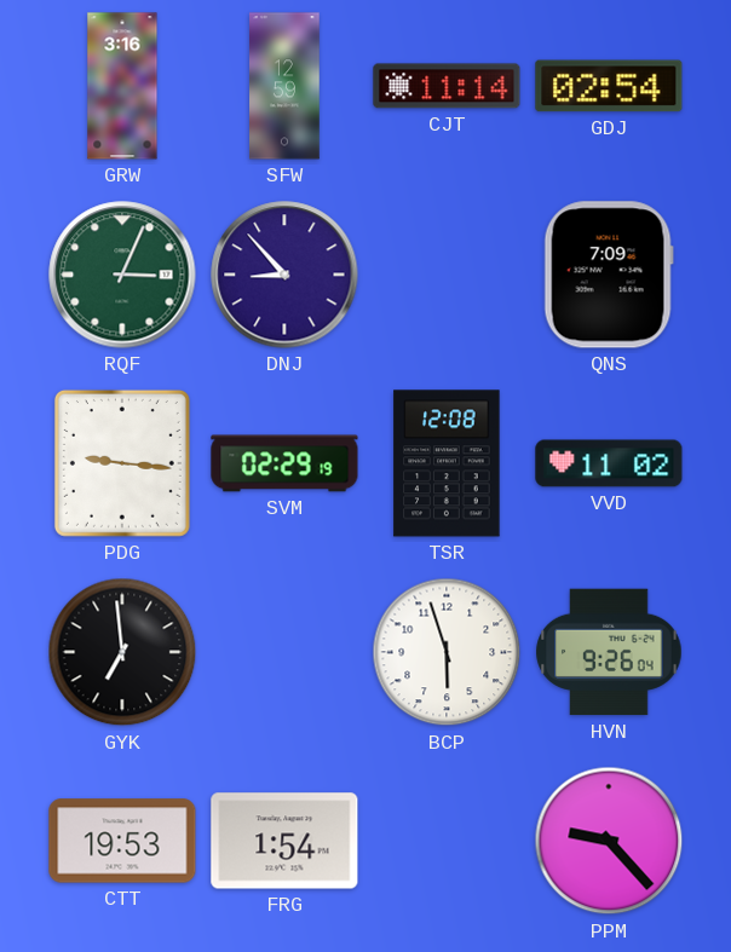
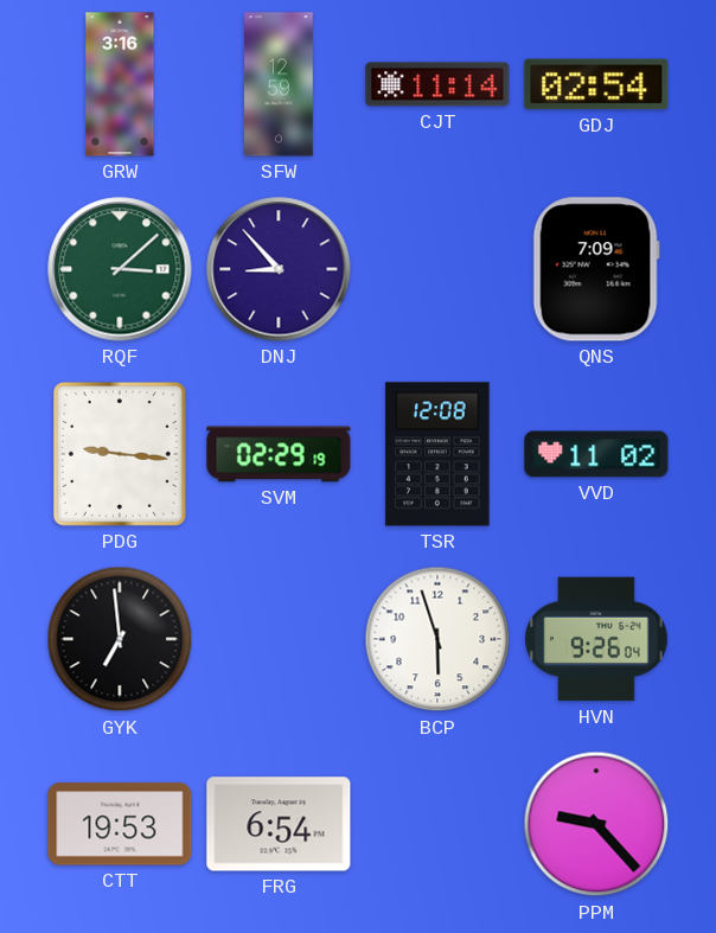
RQF: 3:04 -> 3:08 (120, 269)
FRG: 1:54 -> 6:54 (279, 824)
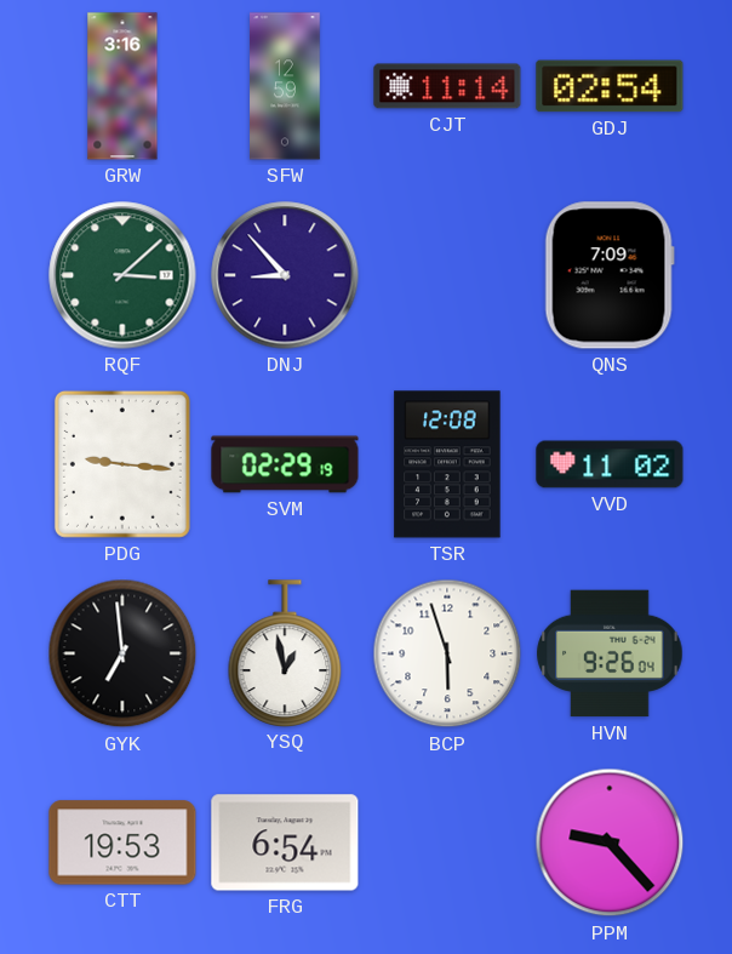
YSQ: none -> 12:58 (285, 653)
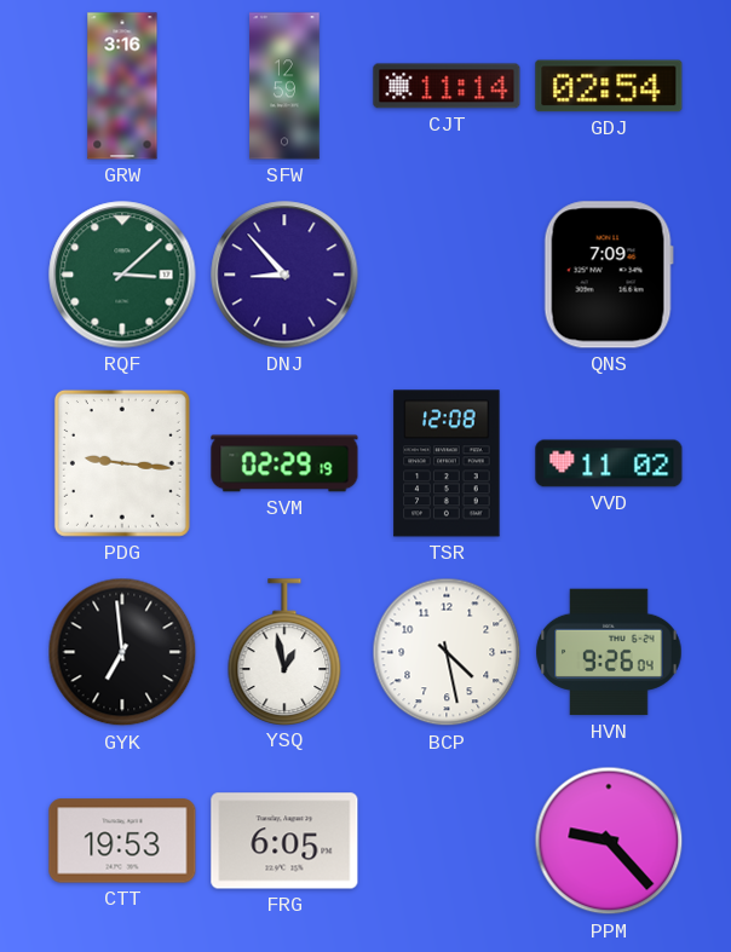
BCP: 5:57 -> 4:28 (447, 652)
FRG: 6:54 -> 6:05 (284, 841)
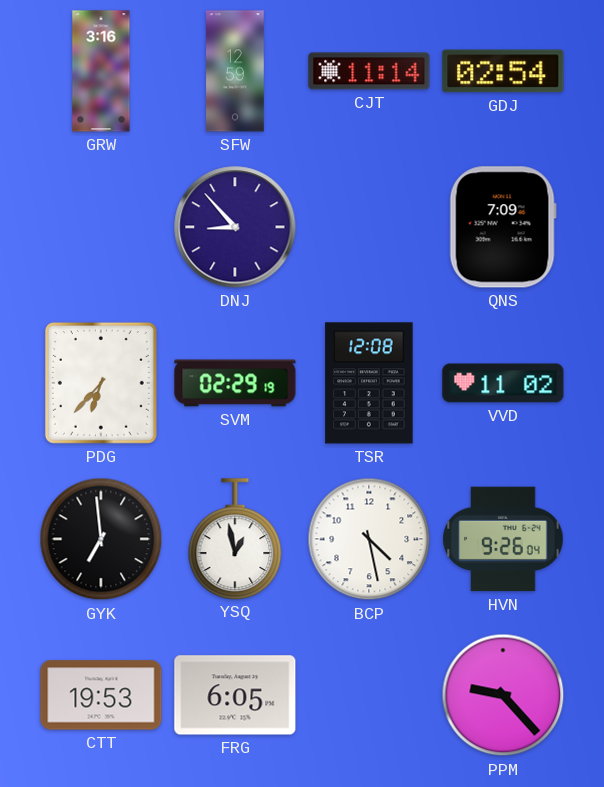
RQF: 3:08 -> none (122, 275)
PDG: 9:16 -> 6:37 (101, 383)
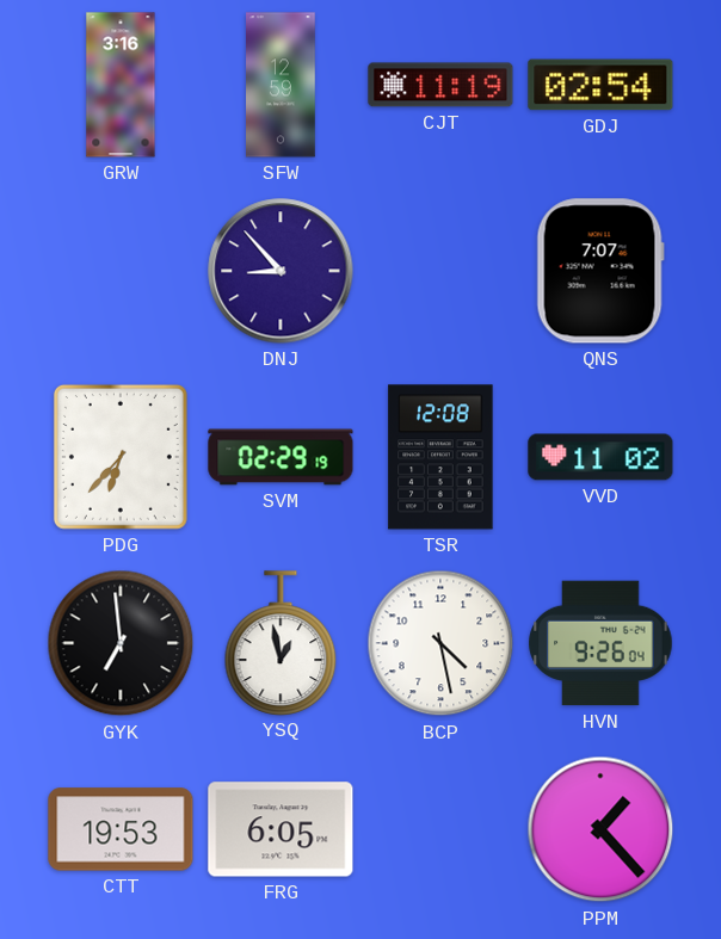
CJT: 11:14 -> 11:19 (440, 85)
QNS: 7:09 -> 7:07 (600, 271)
PPM: 9:23 -> 1:23 (600, 829)
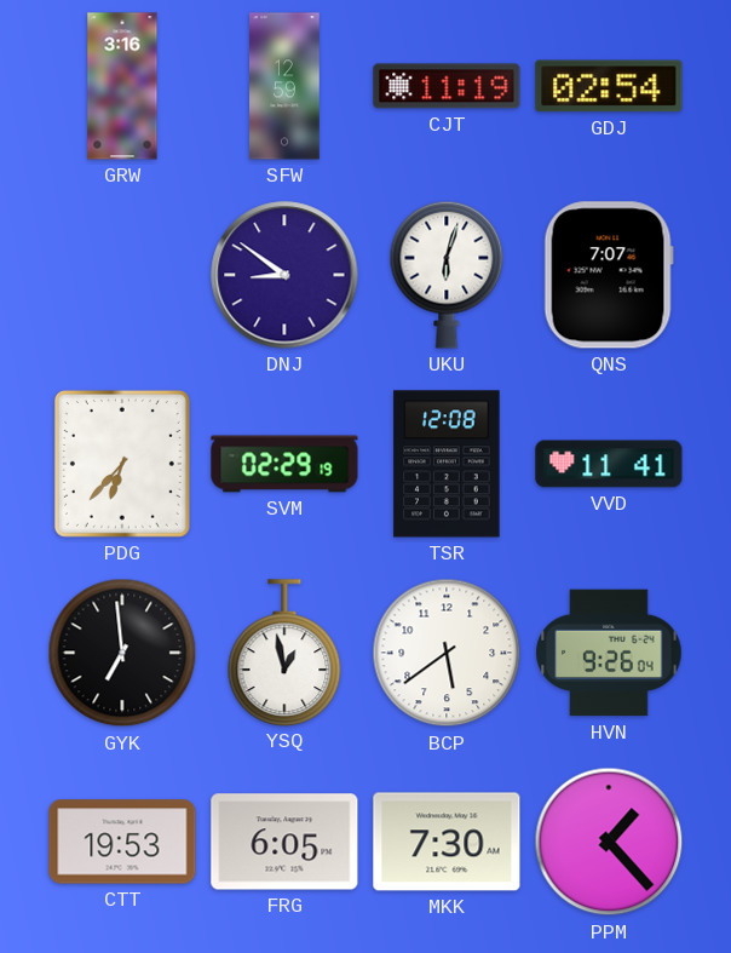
DNJ: 8:53 -> 8:51 (284, 275)
UKU: none -> 6:03 (447, 275)
VVD: 11:02 -> 11:41 (609, 464)
BCP: 4:28 -> 5:39 (447, 653)
MKK: none -> 7:30 (447, 842)
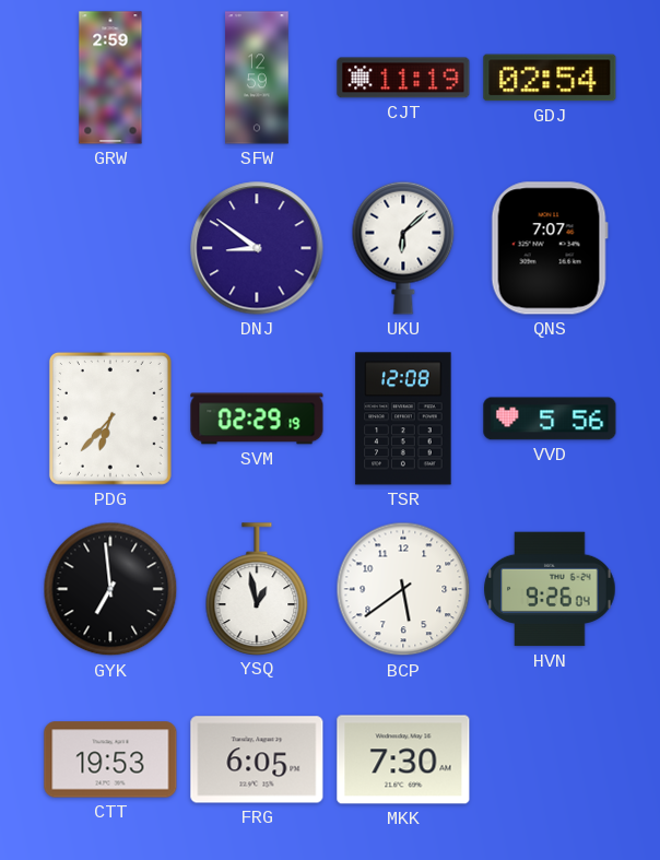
GRW: 3:16 -> 2:59 (110, 78)
UKU: 6:03 -> 6:08 (403, 248)
VVD: 11:41 -> 5:56 (550, 419)
PPM: 1:23 -> none (609, 842)
